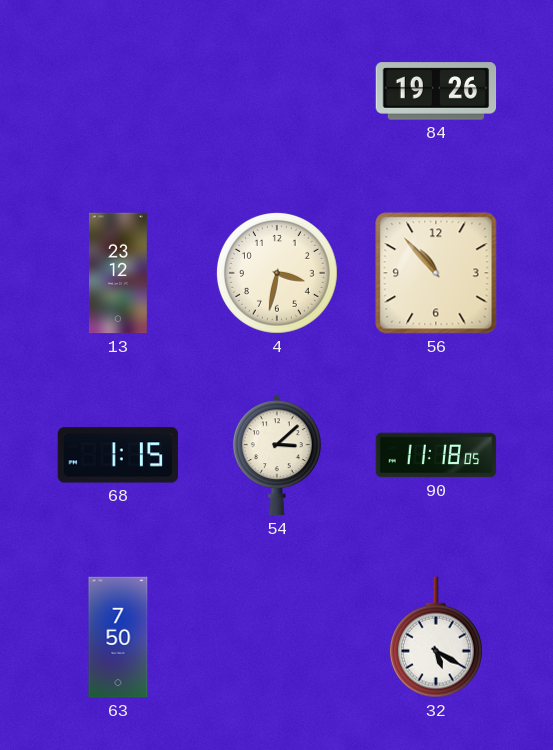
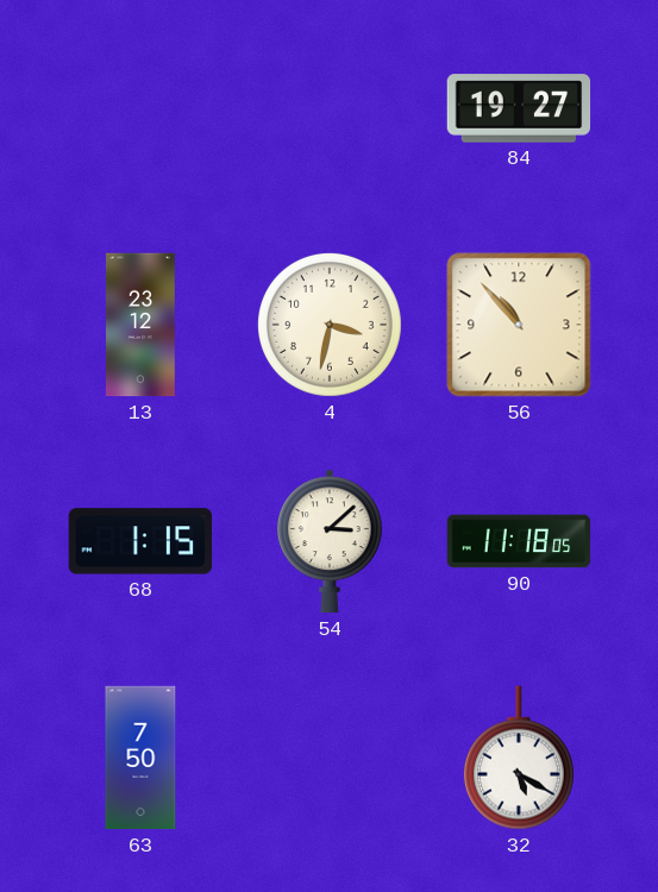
84: 19:26 -> 19:27 (519, 108)
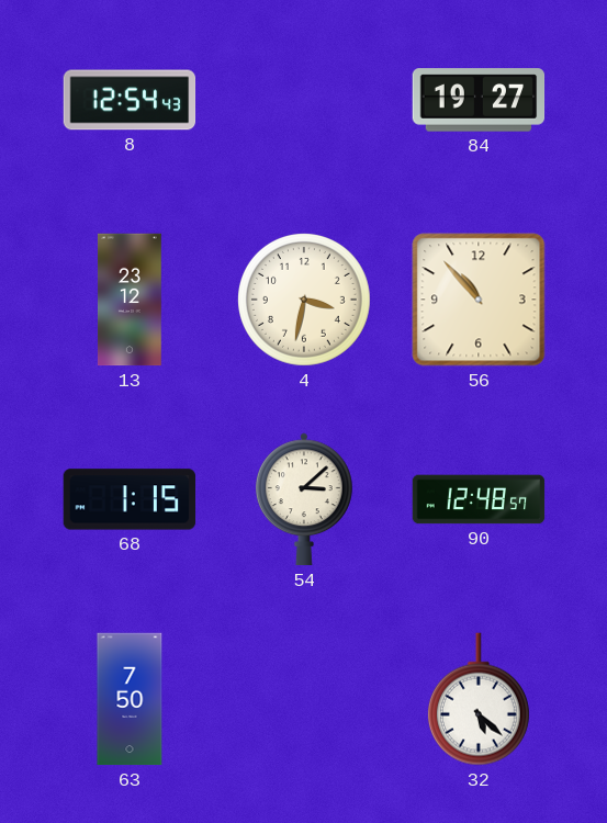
8: none -> 12:54 (130, 100)
90: 11:18 -> 12:48 (479, 499)
32: 5:20 -> 5:22 (479, 699)
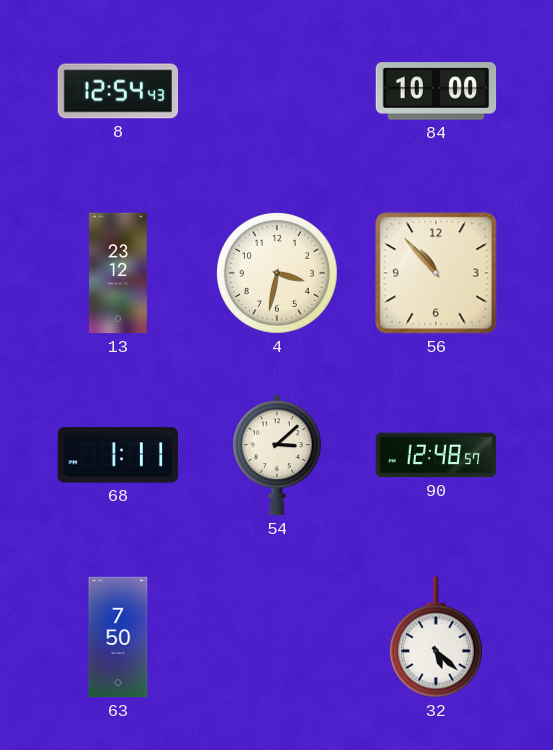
84: 19:27 -> 10:00 (436, 91)
68: 1:15 -> 1:11 (118, 455)
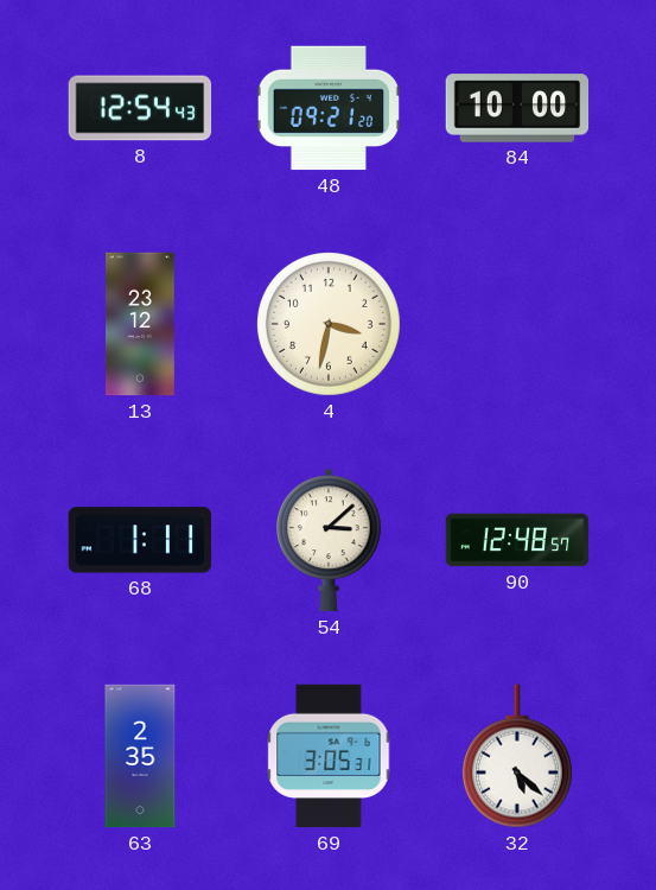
48: none -> 09:21 (329, 108)
56: 10:53 -> none (436, 273)
63: 7:50 -> 2:35 (140, 756)
69: none -> 3:05 (329, 756)
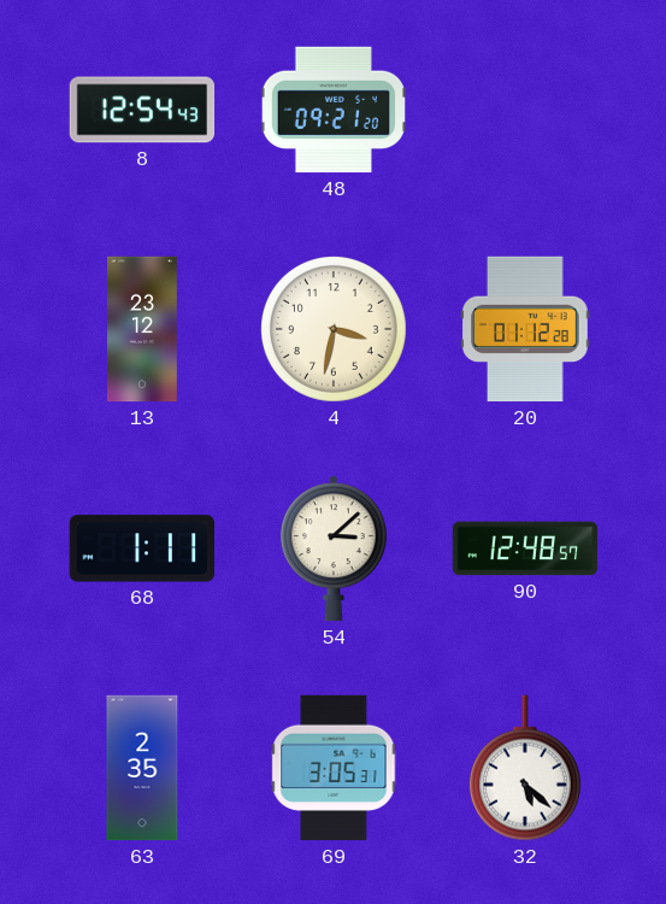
84: 10:00 -> none (517, 108)
20: none -> 01:12 (525, 329)
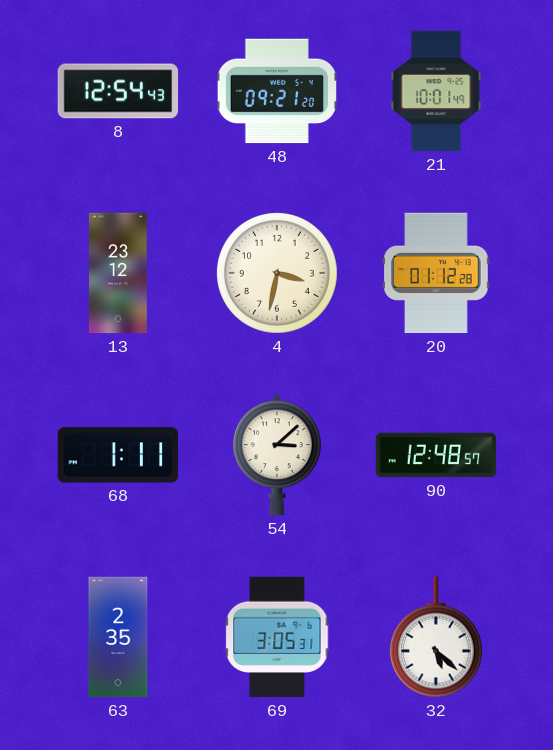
21: none -> 10:01 (436, 91)
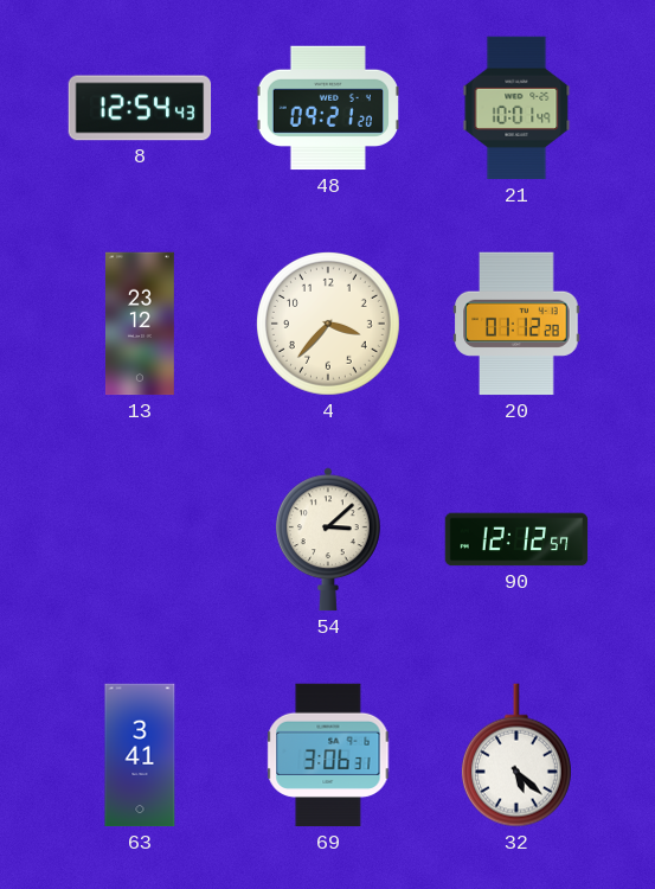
4: 3:32 -> 3:37 (328, 324)
68: 1:11 -> none (118, 455)
90: 12:48 -> 12:12 (516, 539)
63: 2:35 -> 3:41 (140, 755)
69: 3:05 -> 3:06 (328, 755)
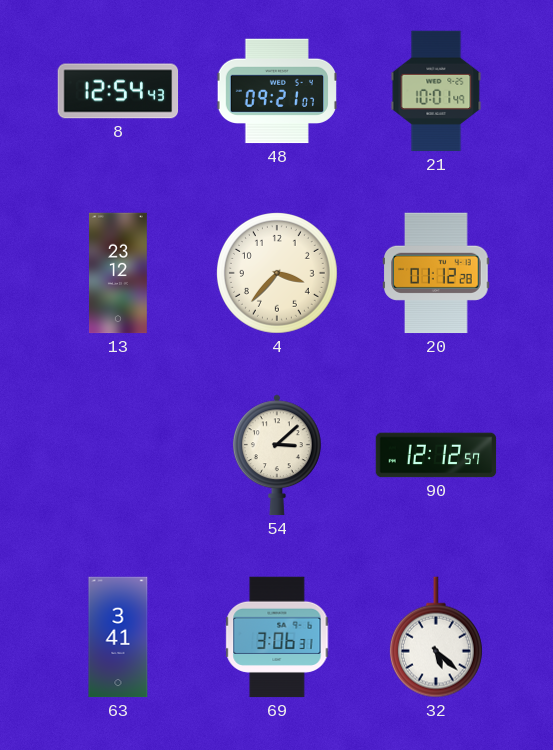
48: 09:21:20 -> 09:21:07 (277, 91)
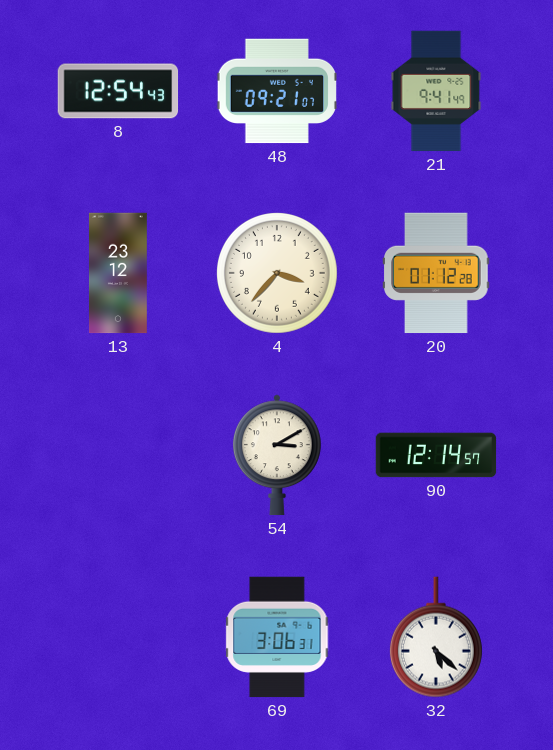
21: 10:01 -> 9:41 (436, 91)
54: 3:08 -> 3:10 (277, 455)
90: 12:12 -> 12:14 (436, 455)
63: 3:41 -> none (118, 637)
